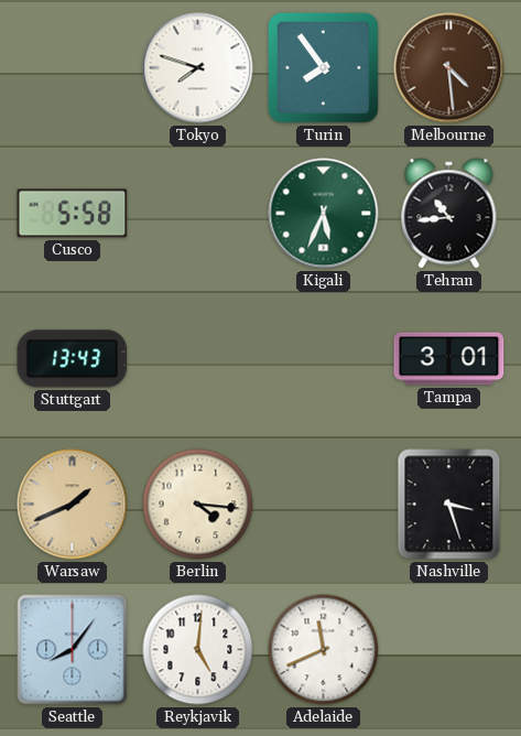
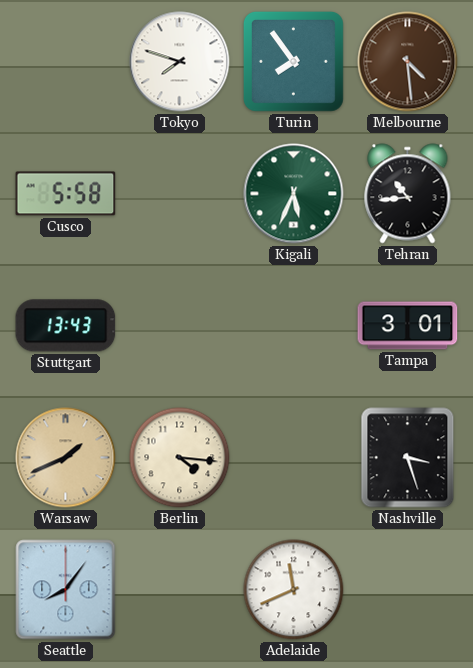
Reykjavik: 5:01 -> none (198, 650)
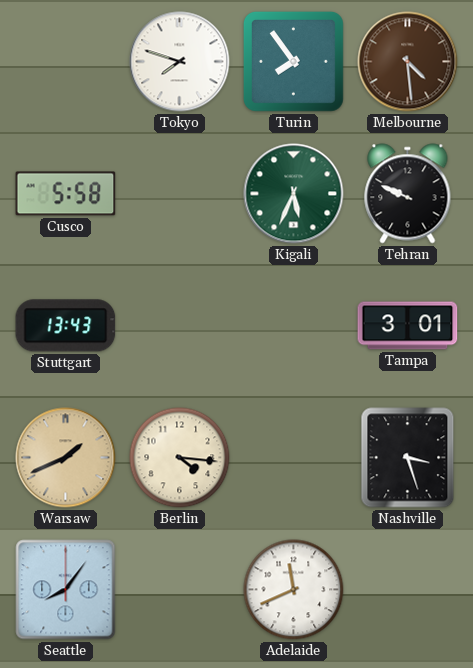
Tehran: 10:44 -> 9:49 (408, 194)
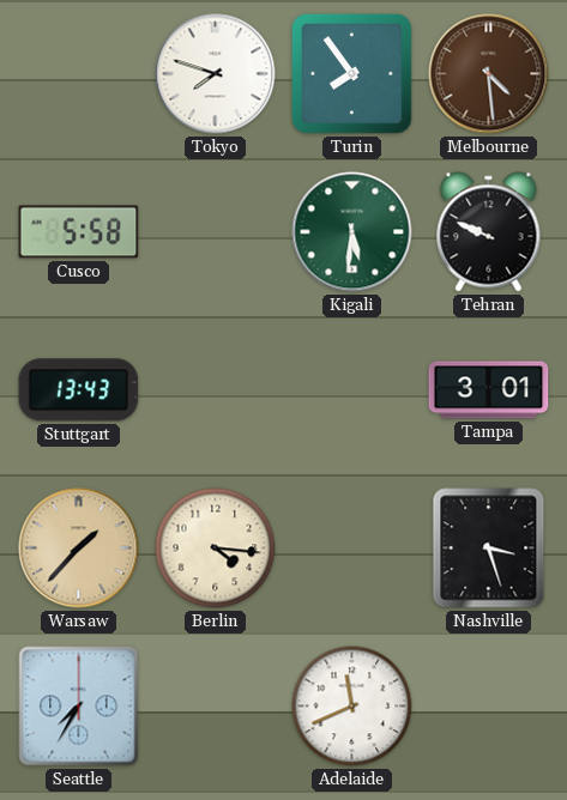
Kigali: 5:34 -> 5:31 (352, 232)
Warsaw: 1:41 -> 1:37 (79, 549)
Seattle: 8:06 -> 7:35 (79, 707)
